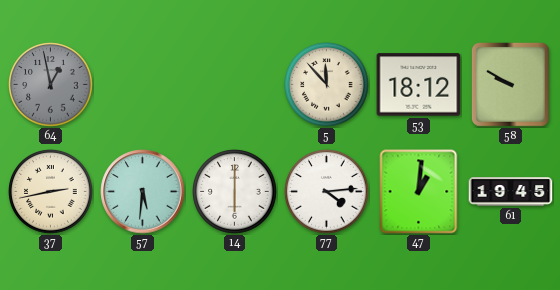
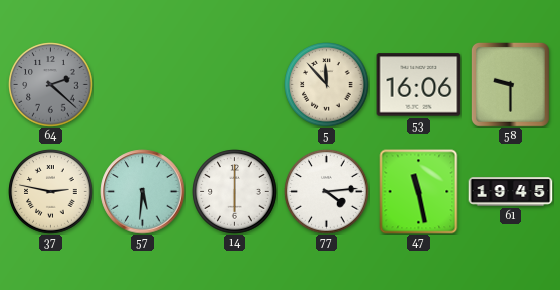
64: 12:58 -> 2:22 (51, 85)
53: 18:12 -> 16:06 (419, 85)
58: 9:50 -> 9:30 (510, 84)
37: 2:43 -> 2:47 (51, 192)
47: 1:01 -> 11:28 (419, 192)
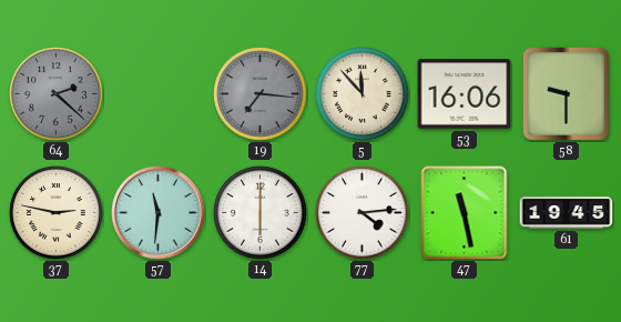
19: none -> 7:16 (261, 94)
57: 5:31 -> 11:31 (159, 213)
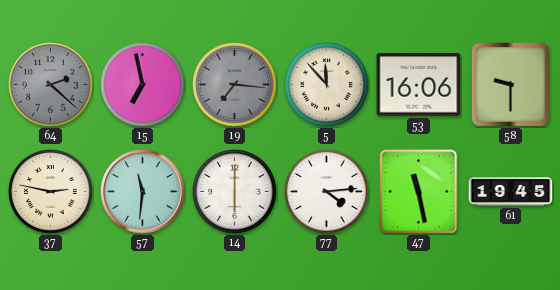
15: none -> 6:58 (143, 85)
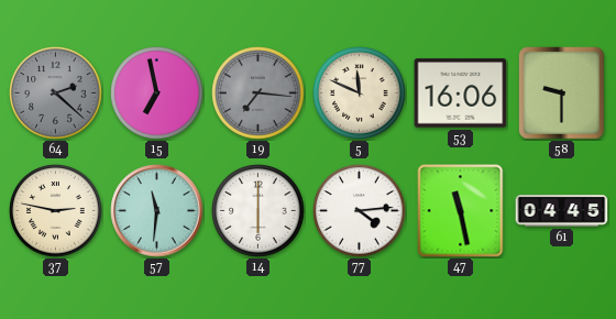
5: 11:53 -> 11:49 (360, 94)
61: 19:45 -> 04:45 (562, 211)
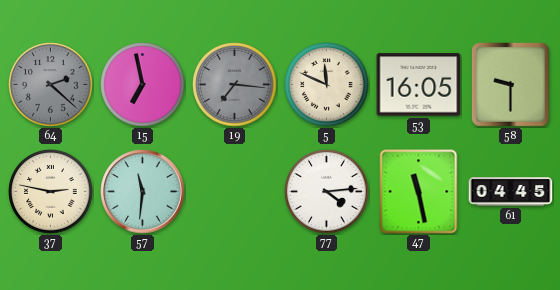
53: 16:06 -> 16:05 (419, 85)
14: 6:00 -> none (258, 211)
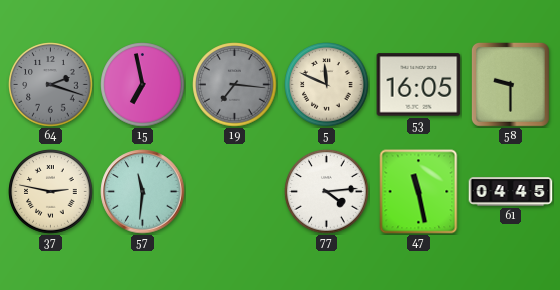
64: 2:22 -> 2:18 (51, 85)
